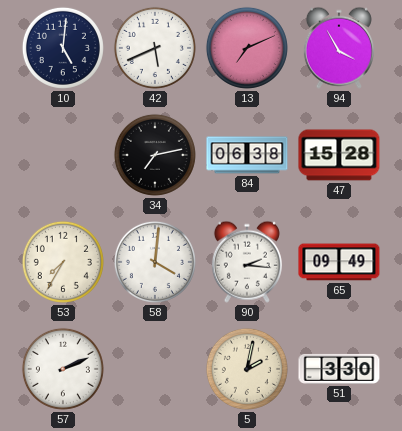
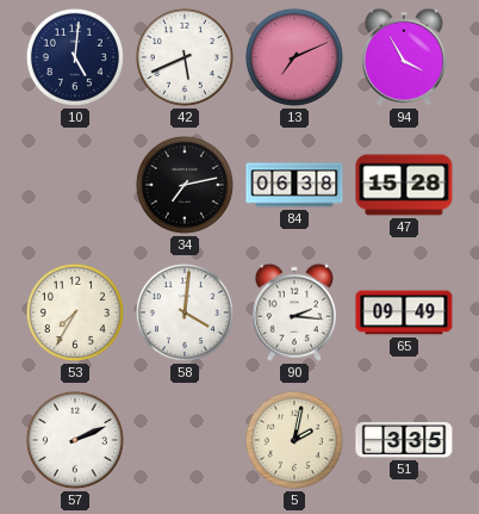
51: 3:30 -> 3:35 (404, 440)
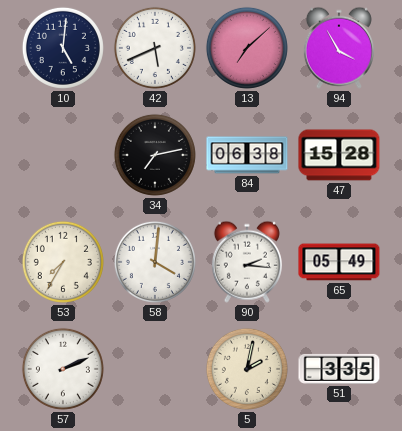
13: 7:11 -> 7:08 (247, 48)
65: 09:49 -> 05:49 (339, 262)
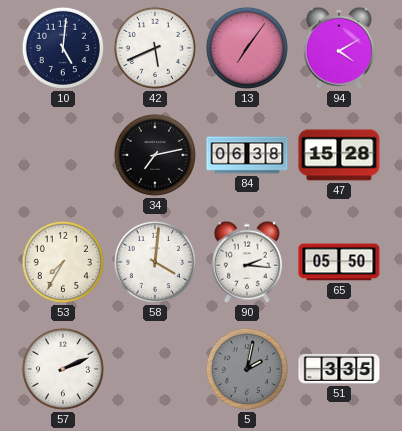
13: 7:08 -> 7:06 (247, 48)
94: 3:55 -> 4:10 (339, 48)
65: 05:49 -> 05:50 (339, 262)
5 dial: cream -> grey (247, 369)
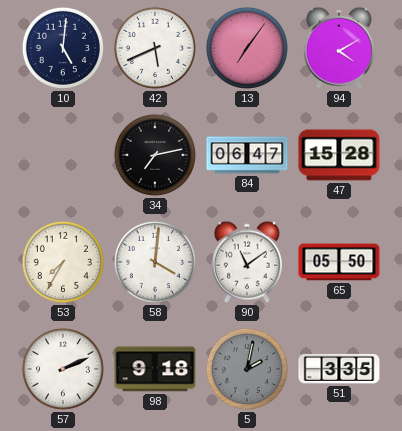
84: 06:38 -> 06:47 (247, 155)
90: 2:16 -> 11:09 (247, 262)
98: none -> 9:18 (155, 369)
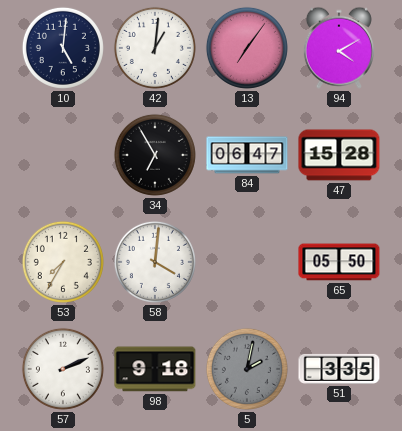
42: 5:41 -> 1:01 (155, 48)
34: 7:13 -> 6:55 (155, 155)
90: 11:09 -> none (247, 262)
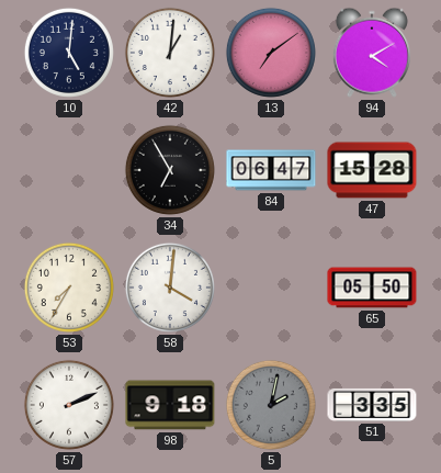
13: 7:06 -> 7:09 (271, 53)
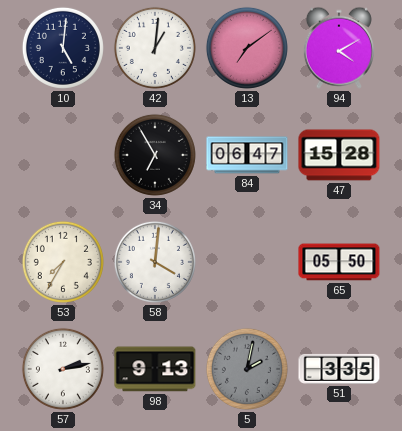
57: 2:11 -> 2:13 (63, 369)
98: 9:18 -> 9:13 (155, 369)
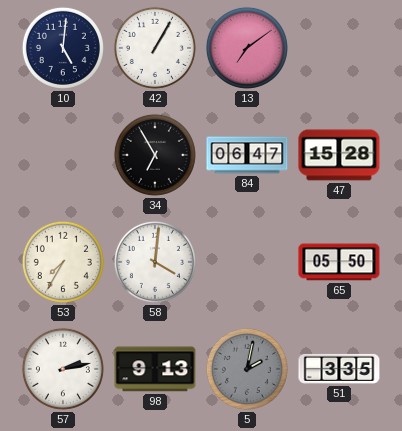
42: 1:01 -> 1:05 (155, 48)
94: 4:10 -> none (339, 48)
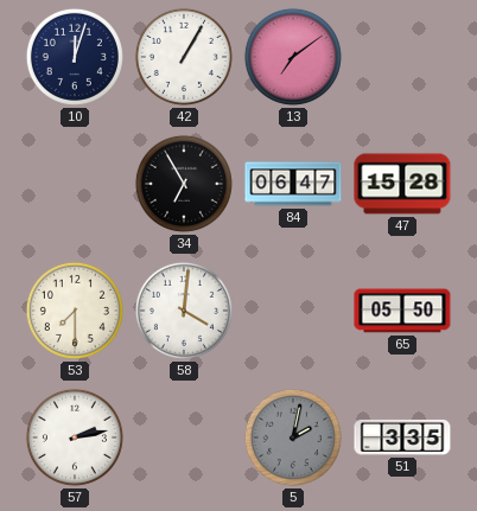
10: 5:01 -> 12:03 (75, 57)
53: 7:35 -> 7:30 (75, 311)
98: 9:13 -> none (155, 369)
